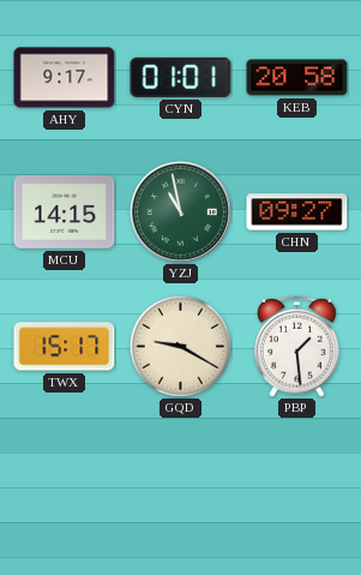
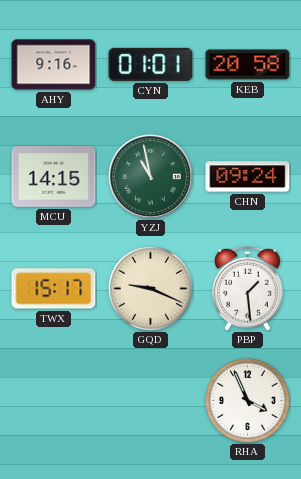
AHY: 9:17 -> 9:16 (54, 65)
CHN: 09:27 -> 09:24 (248, 177)
GQD: 9:20 -> 9:19 (150, 288)
RHA: none -> 3:56 (247, 400)
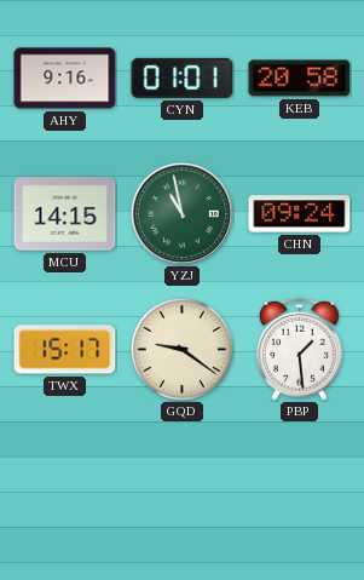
GQD: 9:19 -> 9:21 (181, 349)
RHA: 3:56 -> none (247, 400)
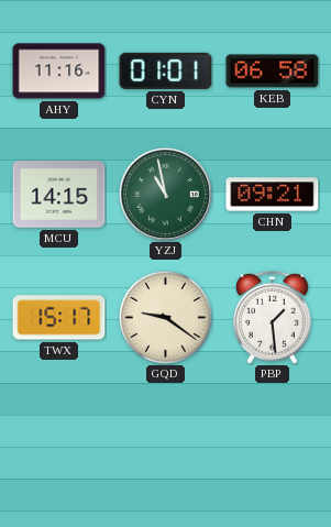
AHY: 9:16 -> 11:16 (59, 72)
KEB: 20:58 -> 06:58 (273, 72)
CHN: 09:24 -> 09:21 (273, 195)
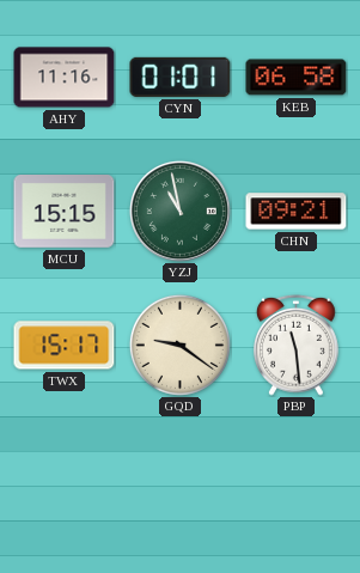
MCU: 14:15 -> 15:15 (65, 212)
PBP: 1:29 -> 11:29 (297, 345)
